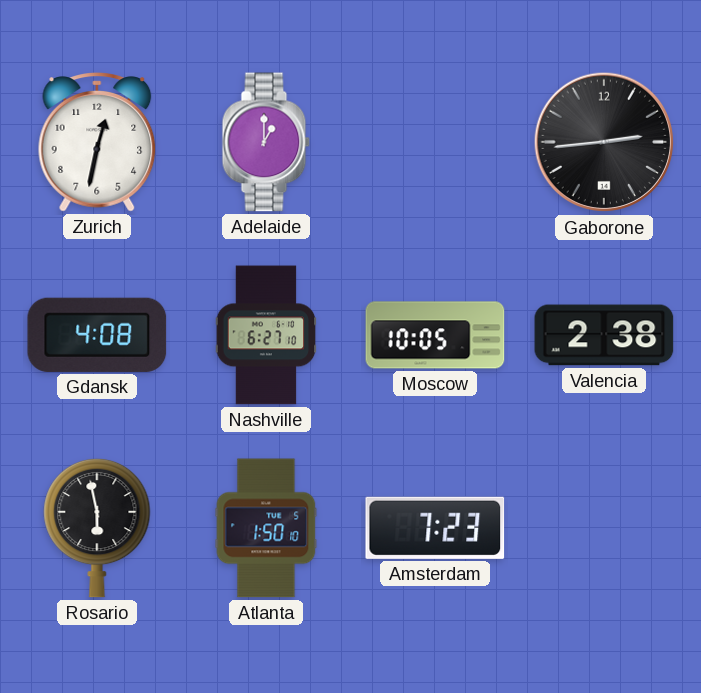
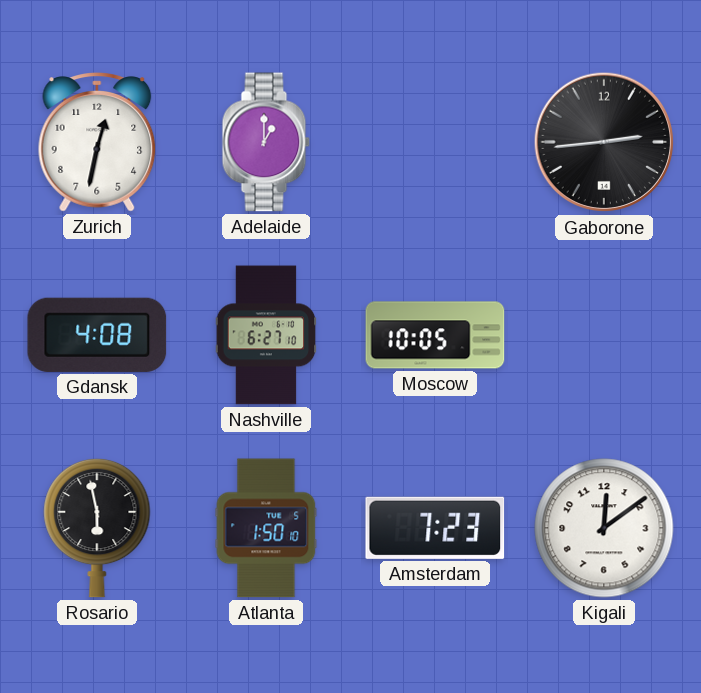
Valencia: 2:38 -> none (604, 335)
Kigali: none -> 12:09 (604, 528)
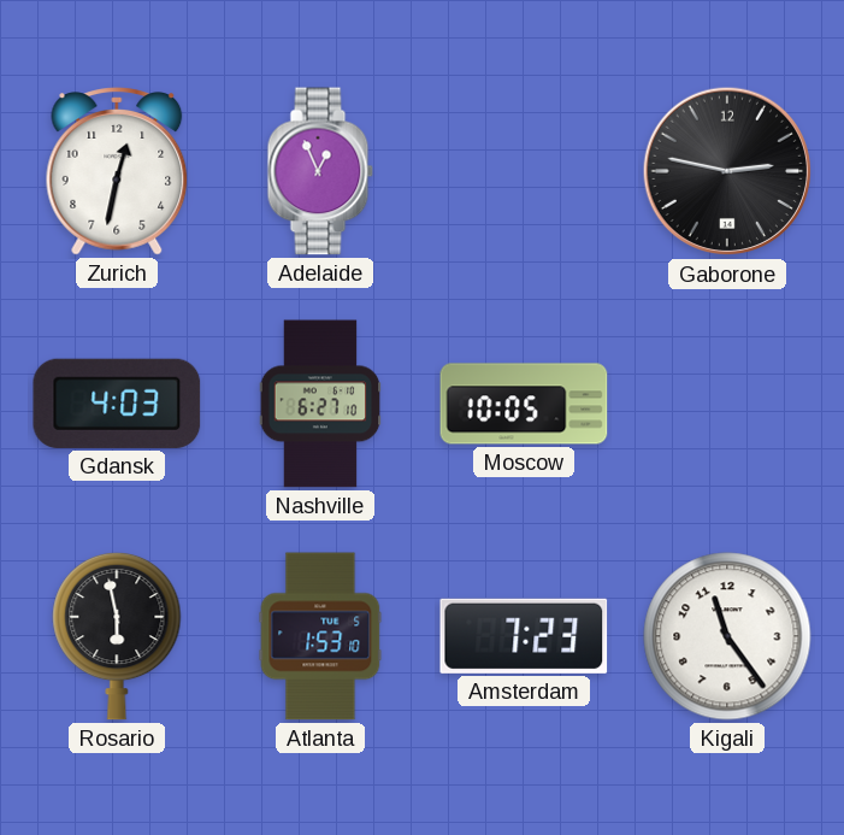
Adelaide: 1:00 -> 12:56 (320, 171)
Gaborone: 2:44 -> 2:47 (727, 171)
Gdansk: 4:08 -> 4:03 (117, 404)
Atlanta: 1:50 -> 1:53 (320, 636)
Kigali: 12:09 -> 11:24 (727, 636)
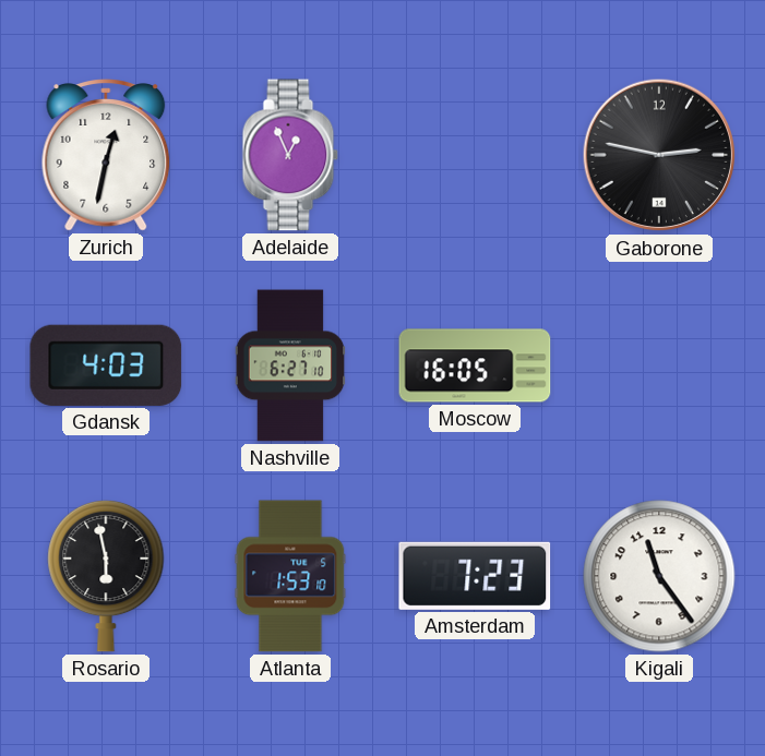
Moscow: 10:05 -> 16:05 (475, 365)
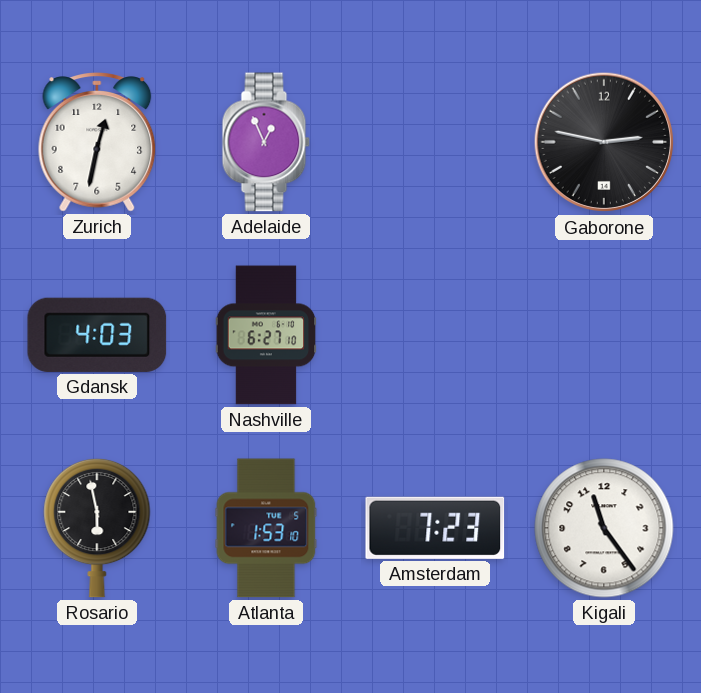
Moscow: 16:05 -> none (475, 365)
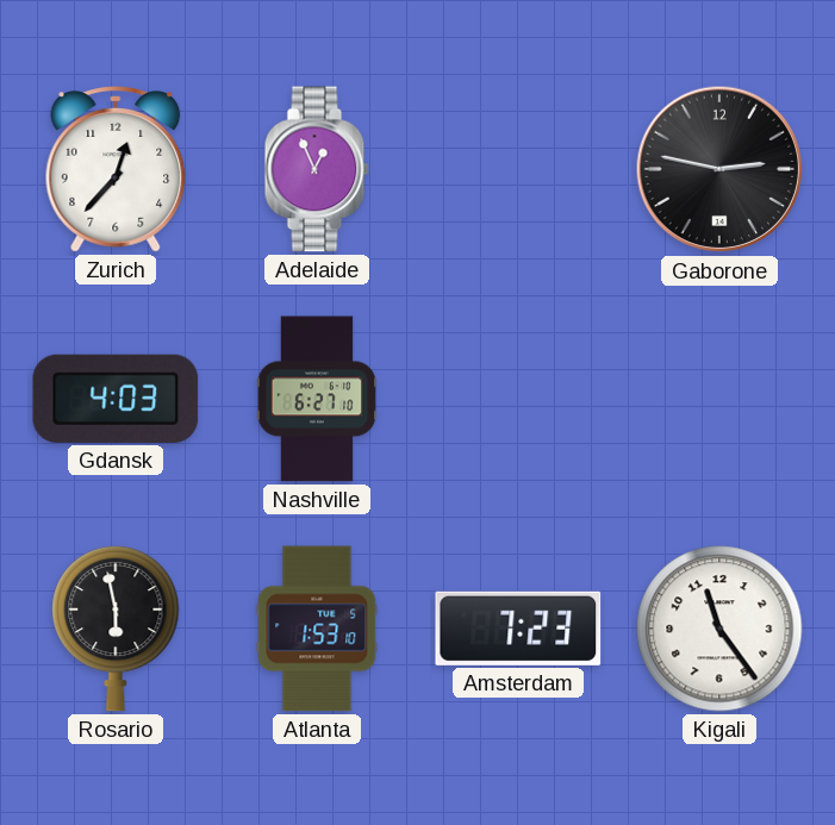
Zurich: 12:32 -> 12:37 (116, 169)
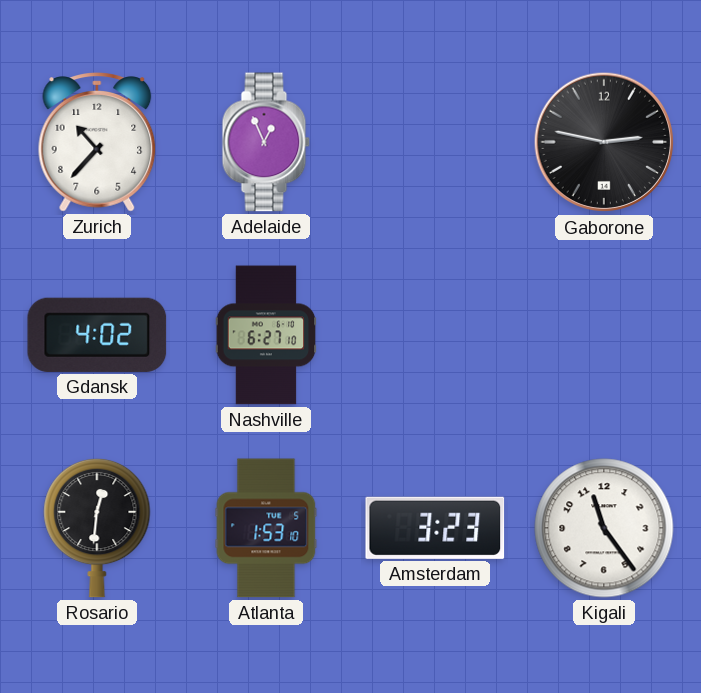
Zurich: 12:37 -> 10:37 (97, 142)
Gdansk: 4:03 -> 4:02 (97, 335)
Rosario: 5:58 -> 12:31 (97, 528)
Amsterdam: 7:23 -> 3:23 (435, 528)
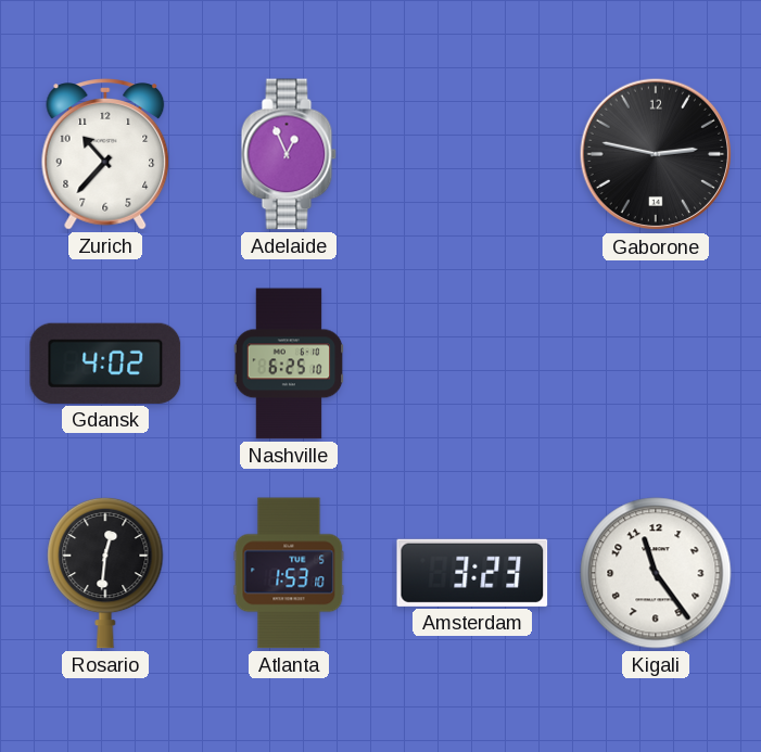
Nashville: 6:27 -> 6:25 (289, 364)
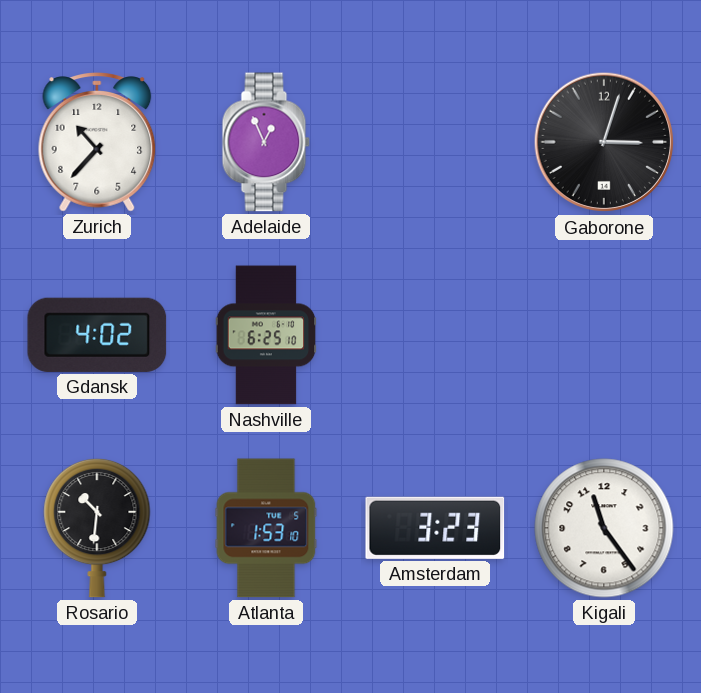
Gaborone: 2:47 -> 3:03 (604, 142)
Rosario: 12:31 -> 10:31 (97, 528)
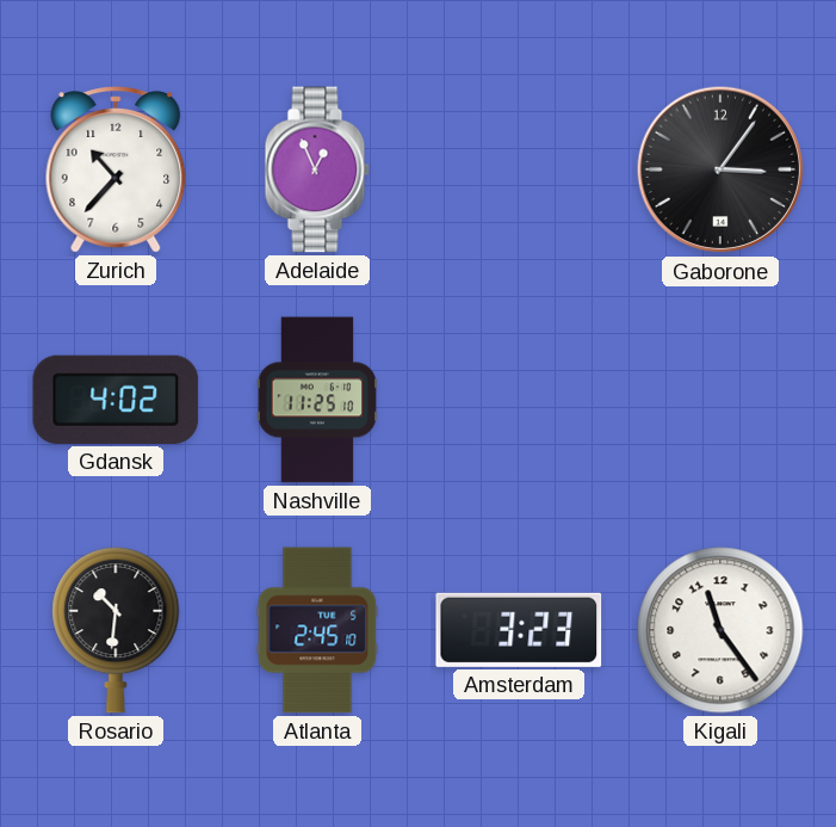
Gaborone: 3:03 -> 3:06 (720, 169)
Nashville: 6:25 -> 11:25 (317, 400)
Atlanta: 1:53 -> 2:45 (317, 630)
